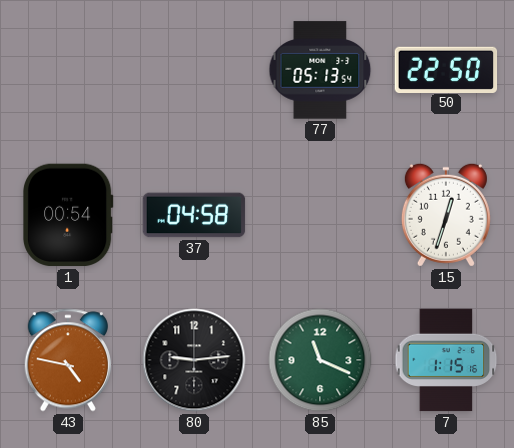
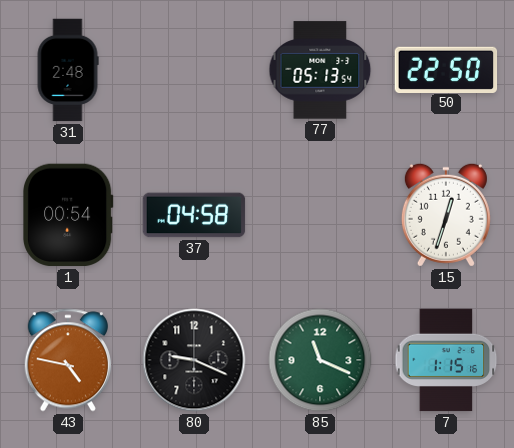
31: none -> 2:48 (68, 70)
80: 9:14 -> 9:19 (194, 360)
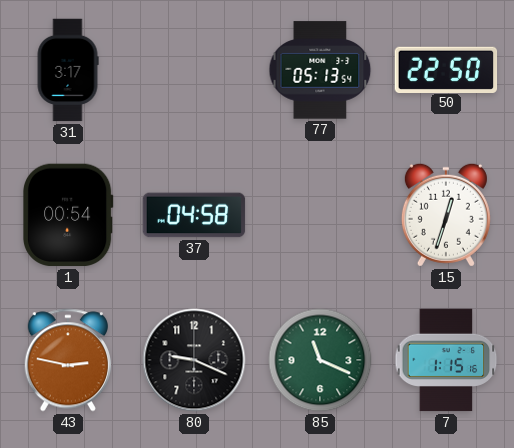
31: 2:48 -> 3:17 (68, 70)
43: 4:47 -> 2:47 (68, 360)
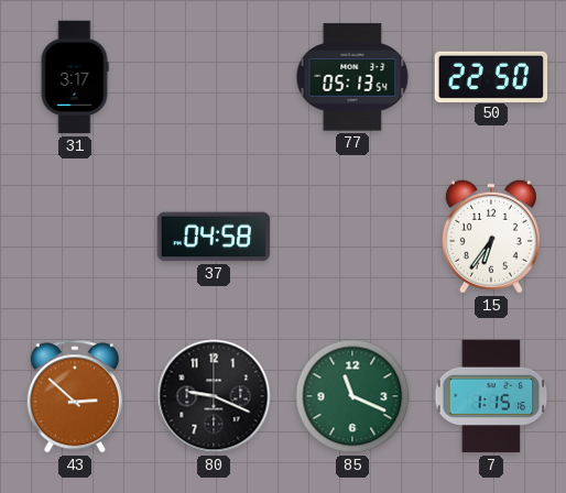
1: 00:54 -> none (69, 215)
15: 12:33 -> 6:36 (491, 237)
43: 2:47 -> 2:52 (75, 396)
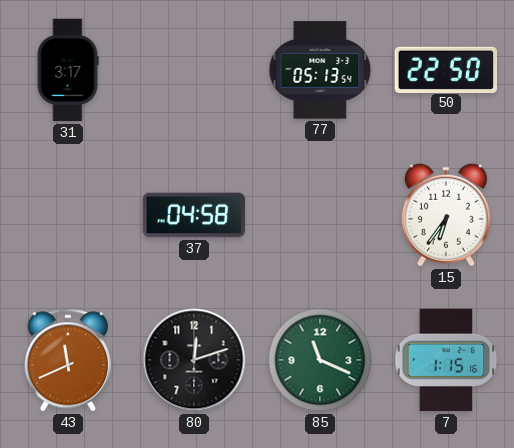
43: 2:52 -> 11:41 (68, 360)
80: 9:19 -> 12:12 (194, 360)
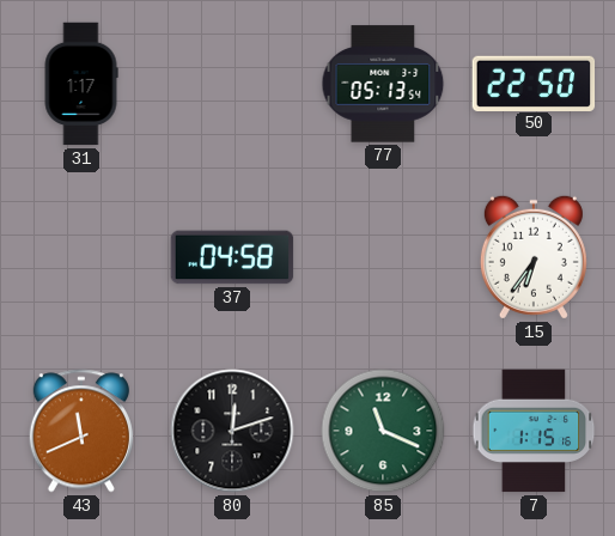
31: 3:17 -> 1:17 (81, 84)
